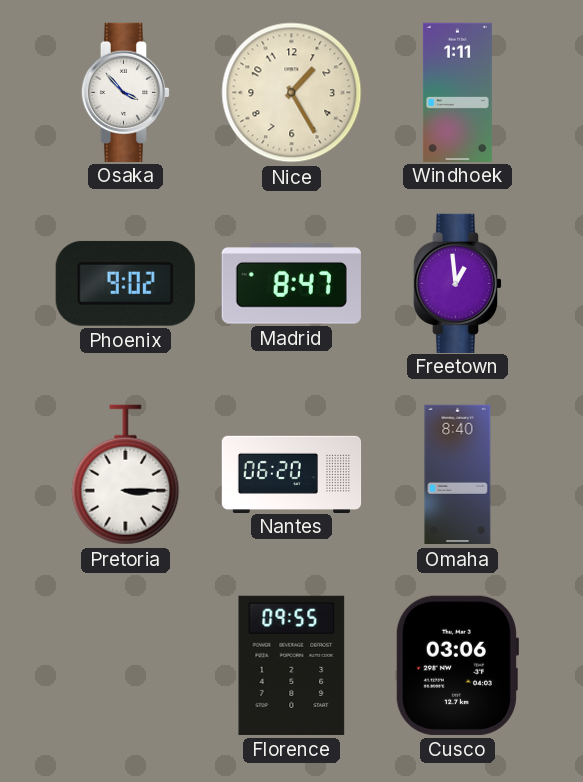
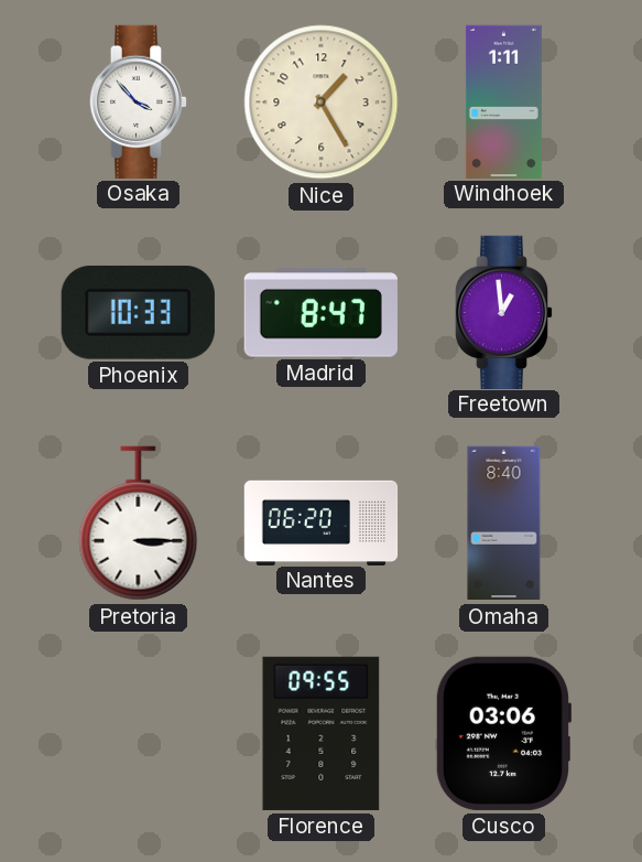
Phoenix: 9:02 -> 10:33 (138, 312)
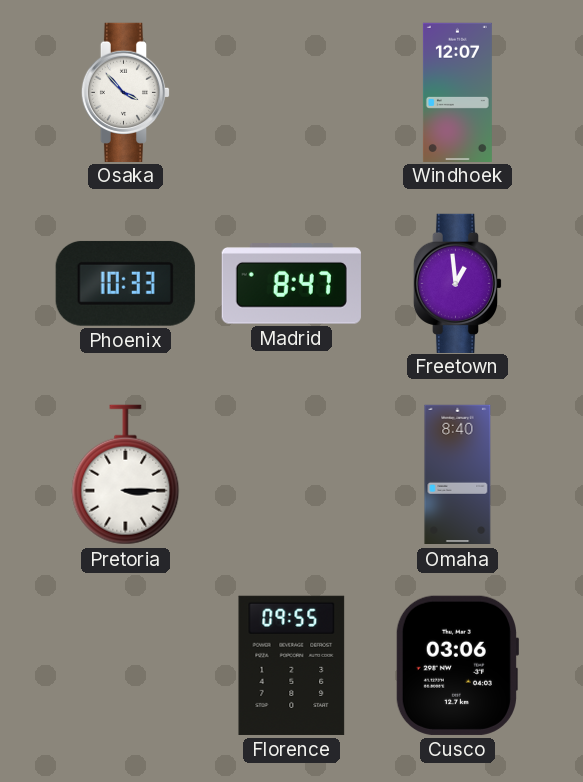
Nice: 1:25 -> none (322, 103)
Windhoek: 1:11 -> 12:07 (457, 92)
Nantes: 06:20 -> none (322, 522)
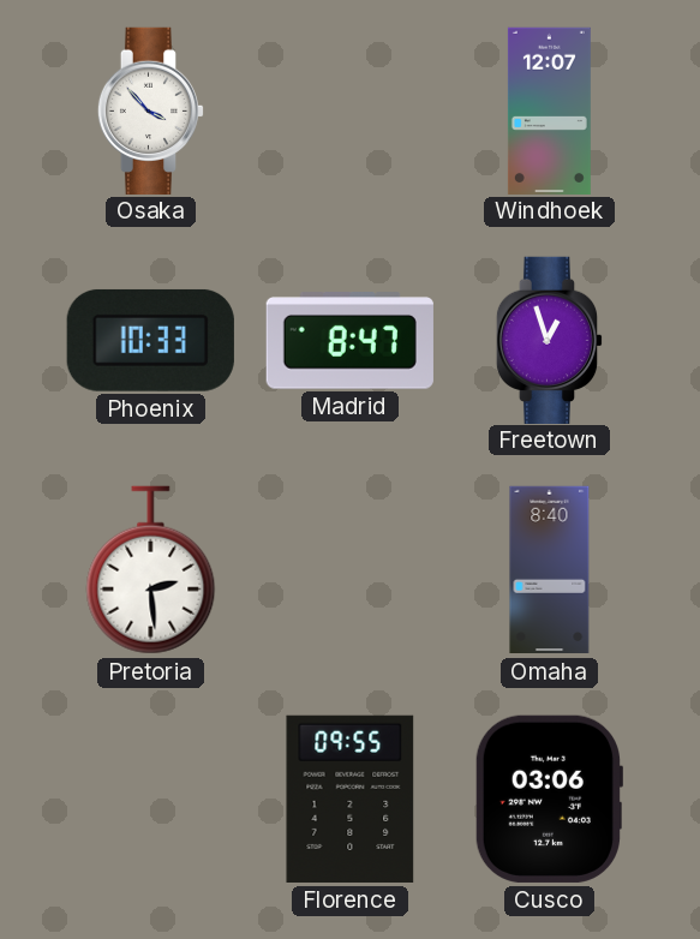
Freetown: 12:59 -> 12:57 (550, 340)
Pretoria: 3:15 -> 2:29 (151, 570)
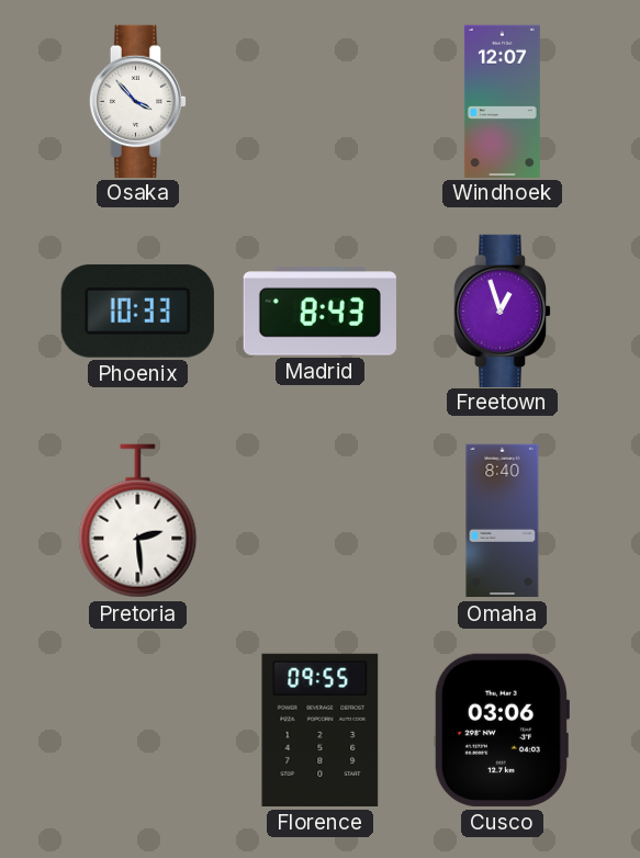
Madrid: 8:47 -> 8:43 (319, 312)
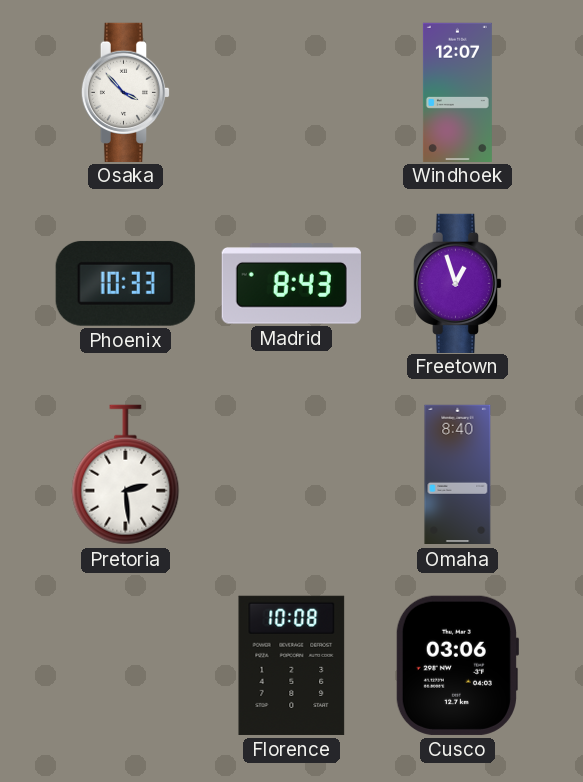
Florence: 09:55 -> 10:08 (292, 665)
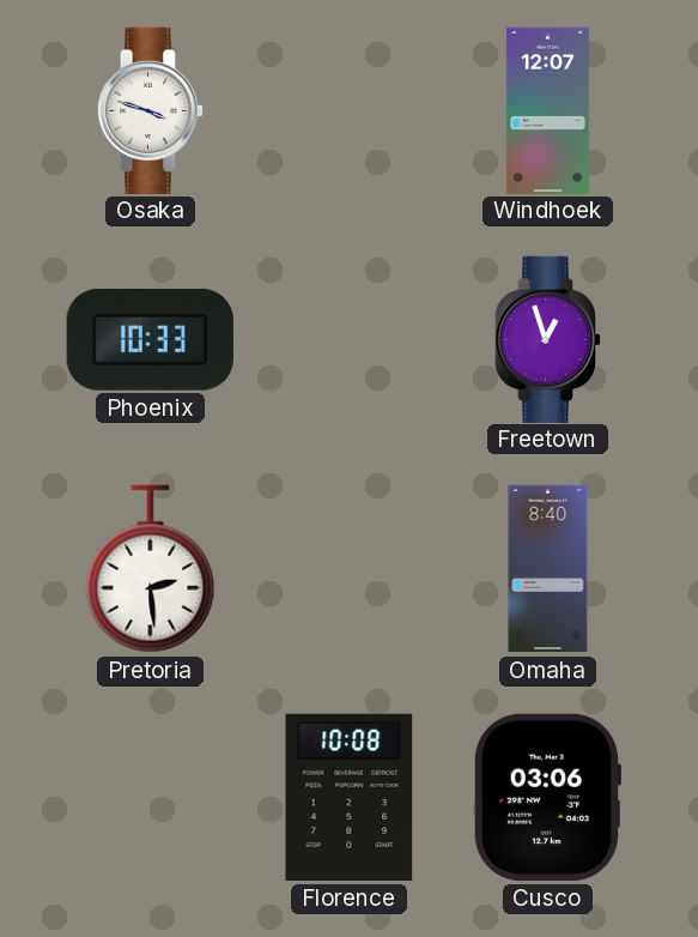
Osaka: 3:53 -> 3:48 (151, 110)
Madrid: 8:43 -> none (291, 284)
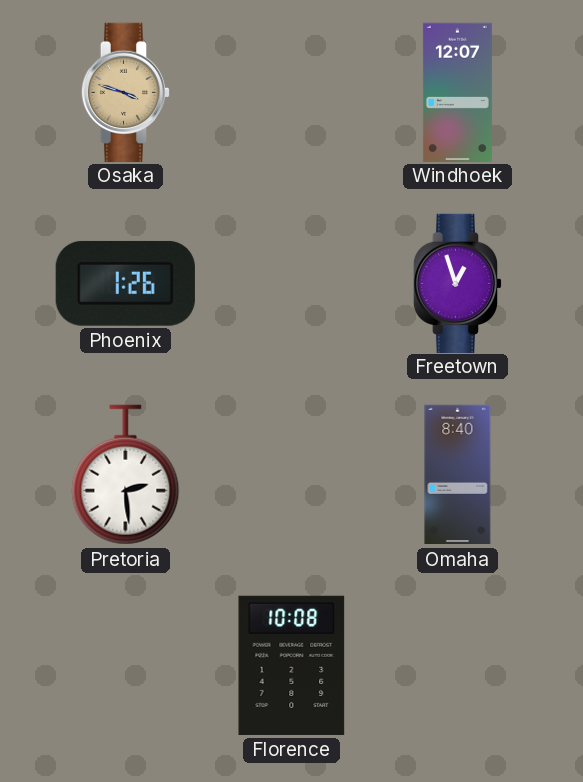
Osaka dial: white -> champagne (126, 92)
Phoenix: 10:33 -> 1:26 (125, 283)
Cusco: 03:06 -> none (546, 797)
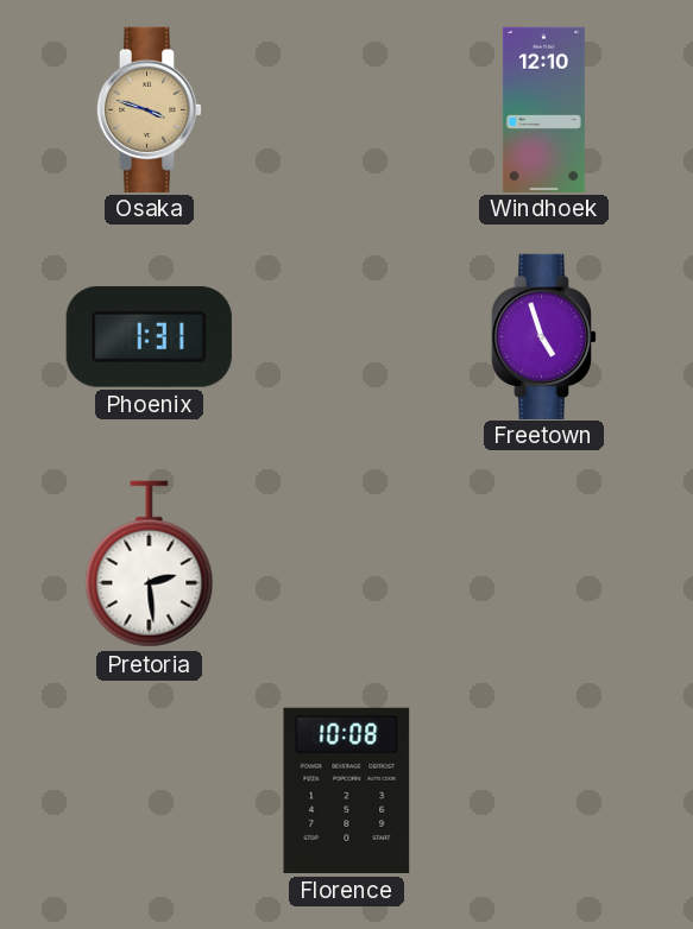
Windhoek: 12:07 -> 12:10 (543, 109)
Phoenix: 1:26 -> 1:31 (149, 336)
Freetown: 12:57 -> 4:57 (544, 336)
Omaha: 8:40 -> none (458, 475)
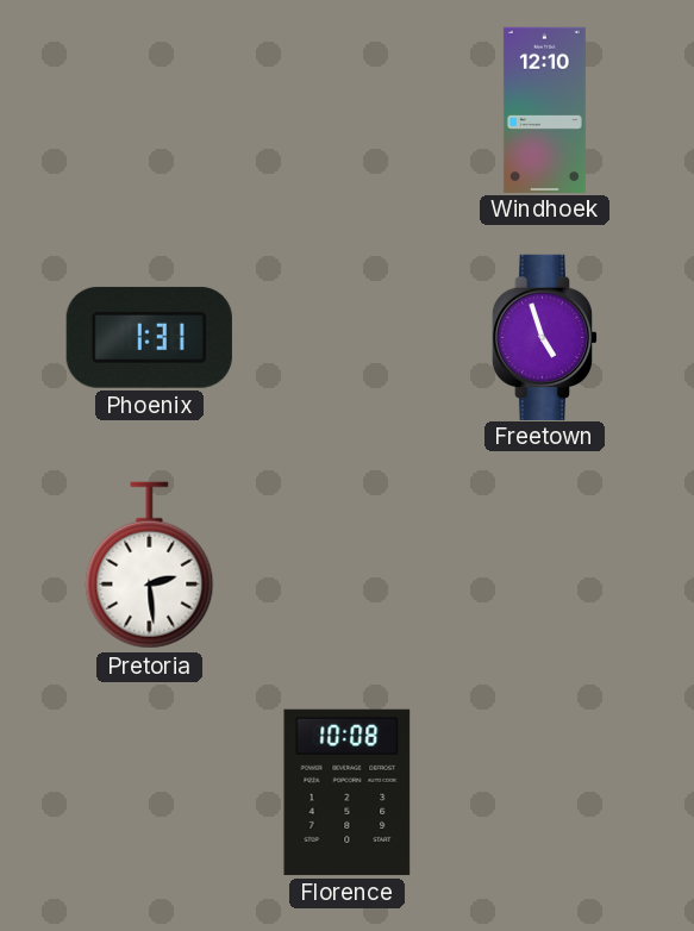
Osaka: 3:48 -> none (150, 109)
